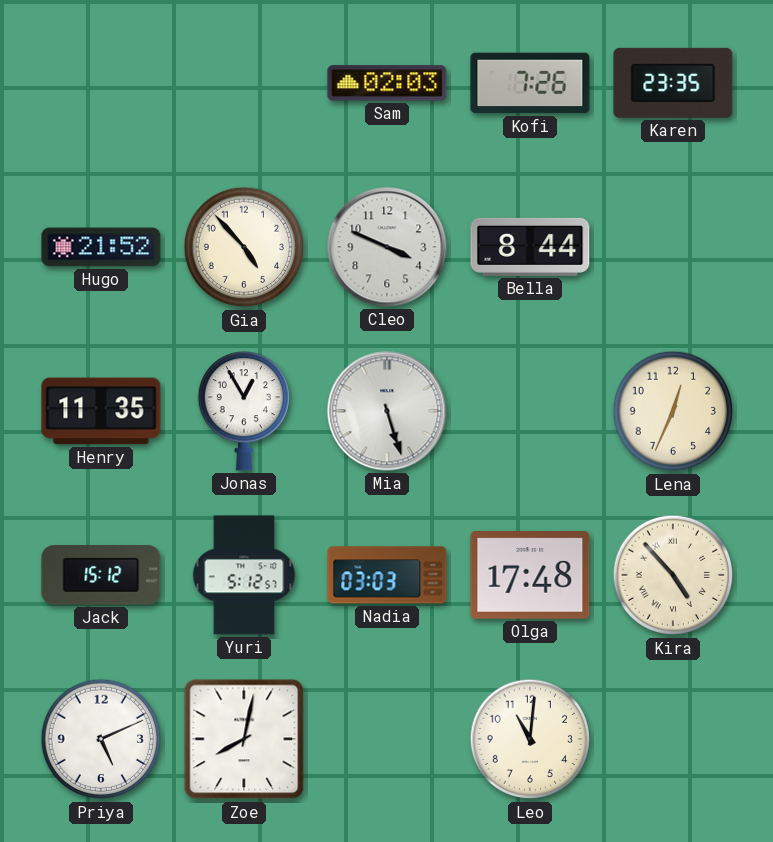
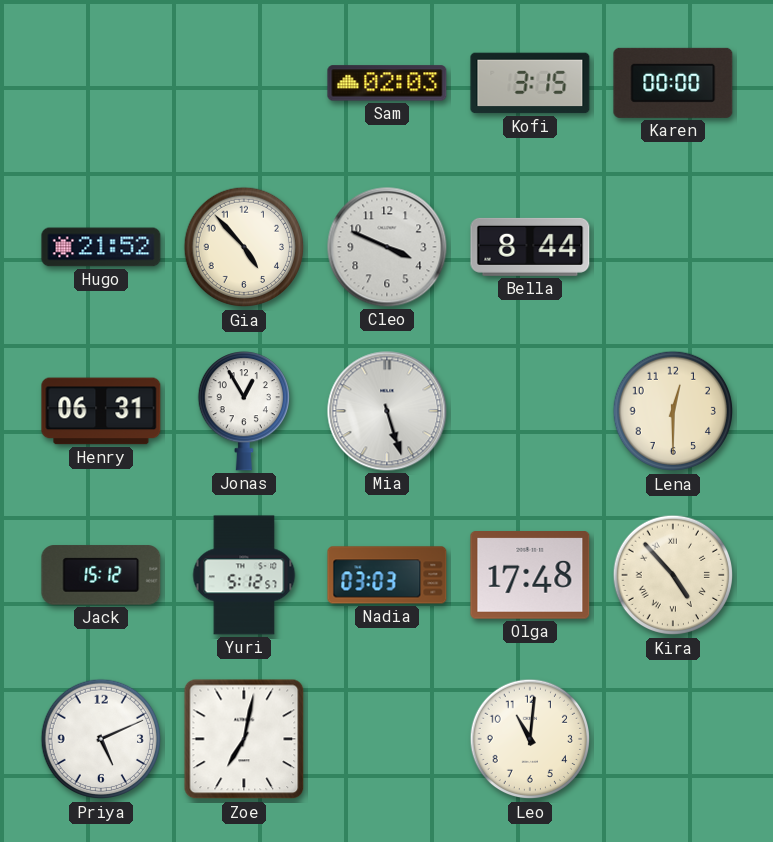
Kofi: 7:26 -> 3:15 (530, 83)
Karen: 23:35 -> 00:00 (673, 83)
Henry: 11:35 -> 06:31 (101, 411)
Lena: 12:34 -> 12:30 (673, 411)
Zoe: 8:02 -> 7:02 (244, 739)
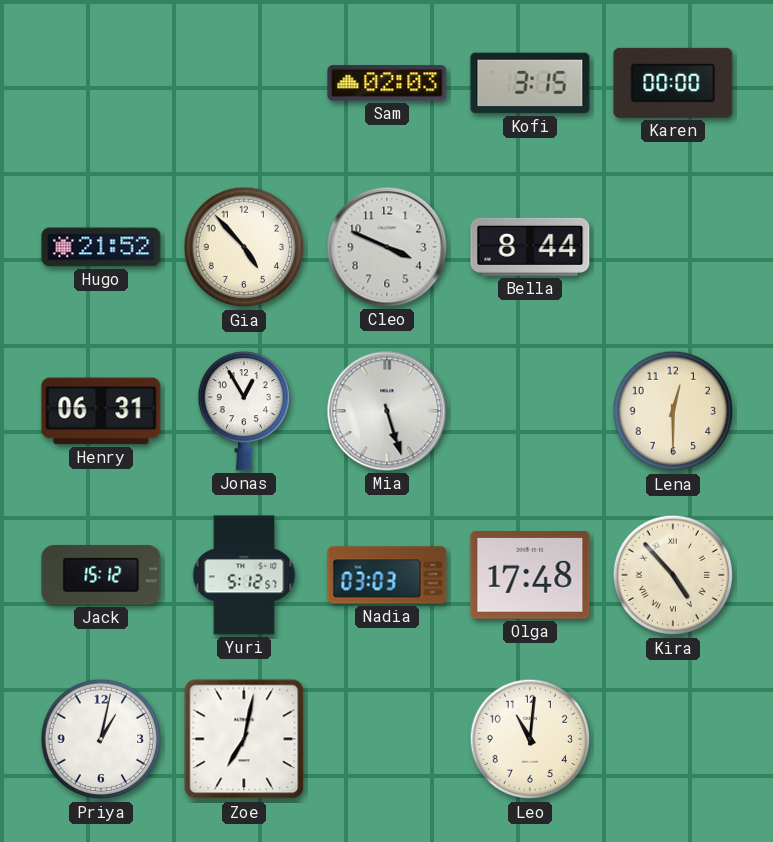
Priya: 5:11 -> 1:02 (101, 739)
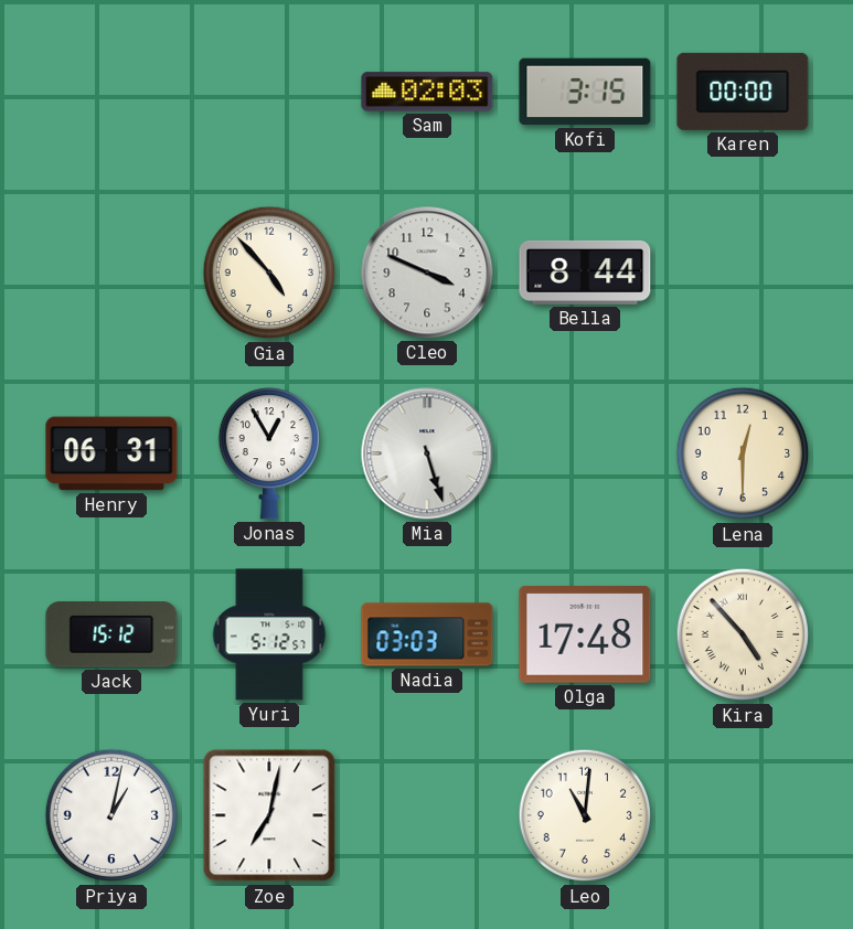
Hugo: 21:52 -> none (101, 247)
